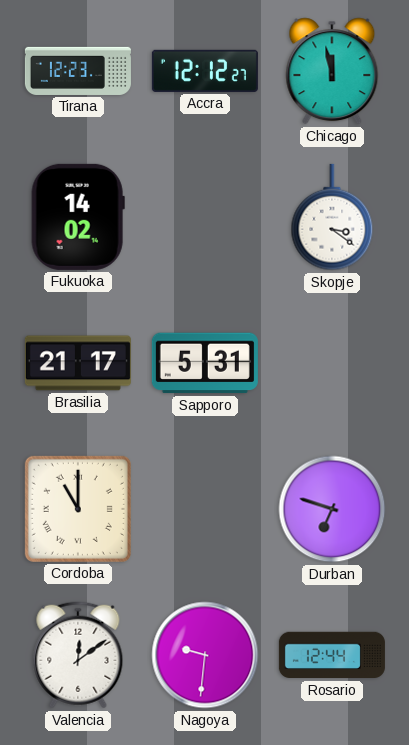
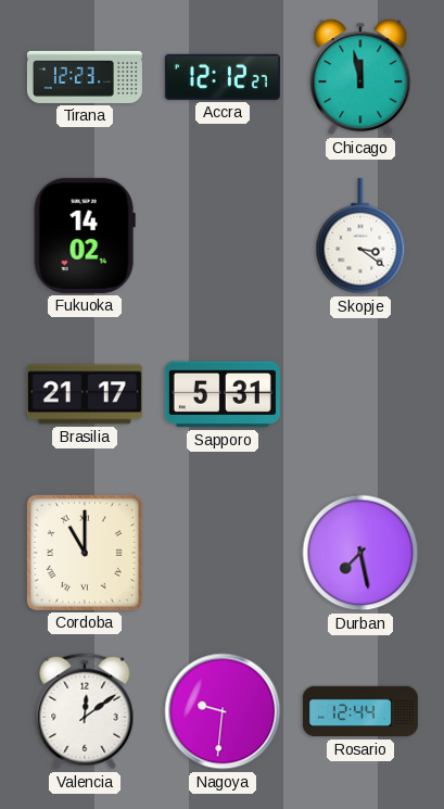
Durban: 6:48 -> 7:28 (360, 553)
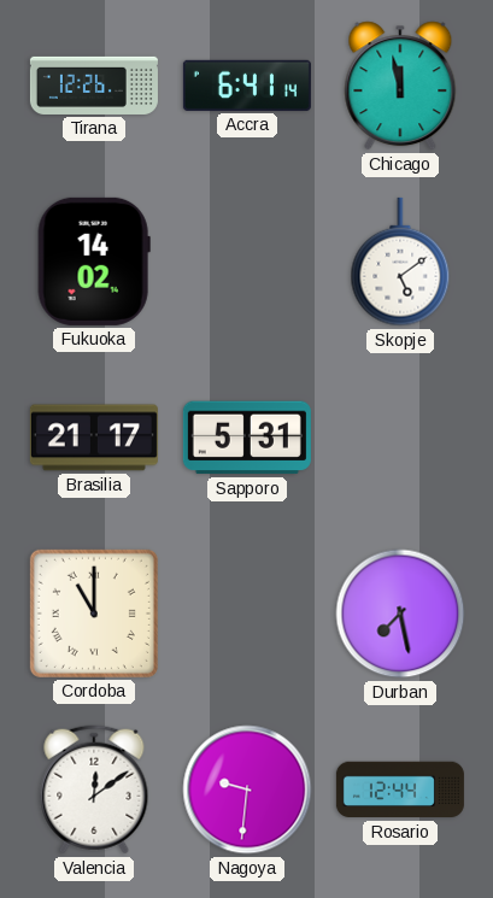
Tirana: 12:23 -> 12:26 (94, 86)
Accra: 12:12 -> 6:41 (247, 86)
Skopje: 3:21 -> 5:09 (400, 262)
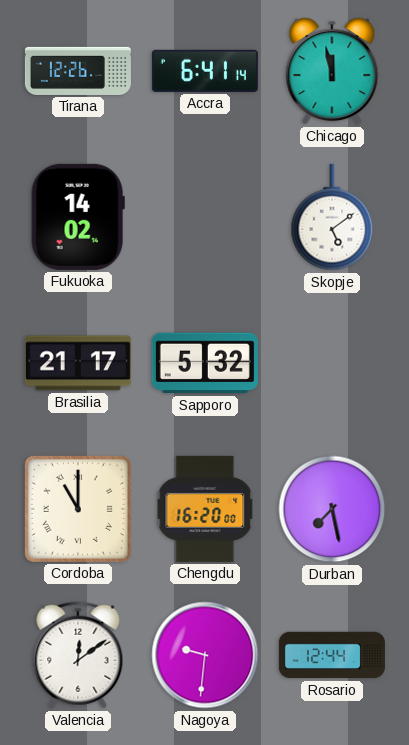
Sapporo: 5:31 -> 5:32 (205, 363)
Chengdu: none -> 16:20 (205, 509)
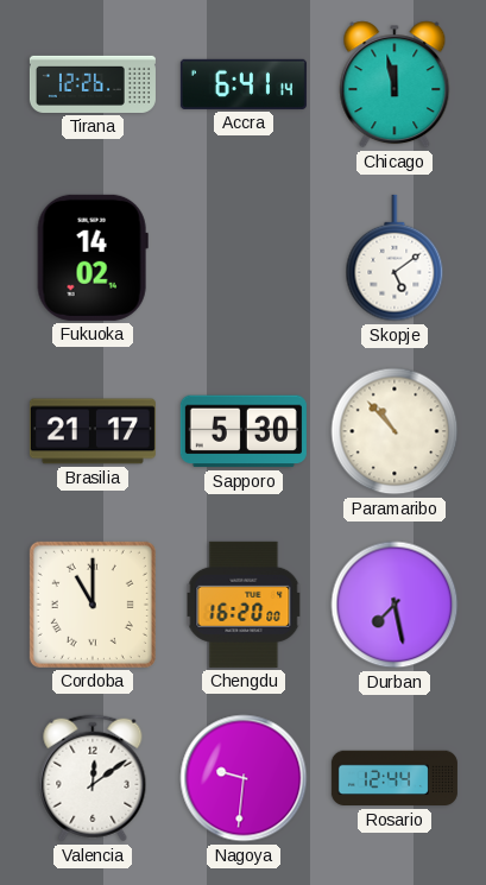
Sapporo: 5:32 -> 5:30 (244, 431)
Paramaribo: none -> 10:53 (395, 431)
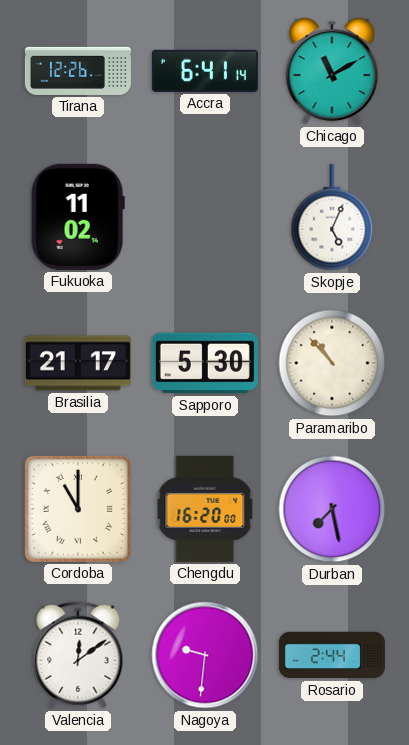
Chicago: 11:58 -> 11:10 (332, 71)
Fukuoka: 14:02 -> 11:02 (78, 217)
Skopje: 5:09 -> 5:04 (332, 217)
Rosario: 12:44 -> 2:44 (332, 655)
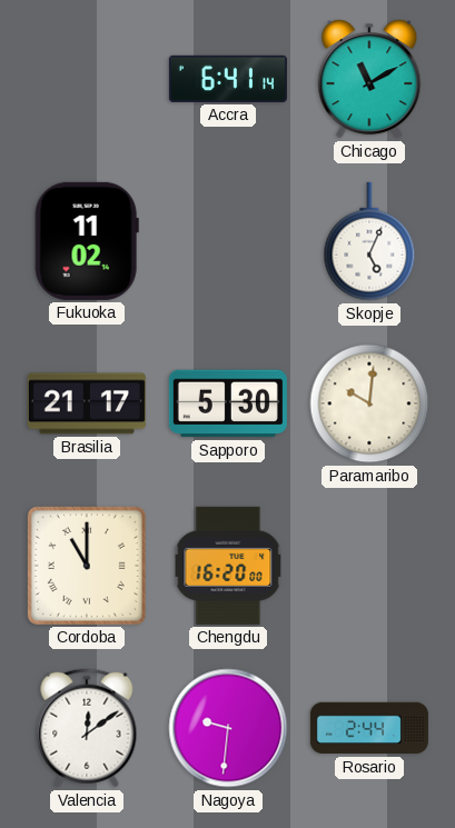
Tirana: 12:26 -> none (78, 71)
Paramaribo: 10:53 -> 10:01 (369, 403)
Durban: 7:28 -> none (332, 509)
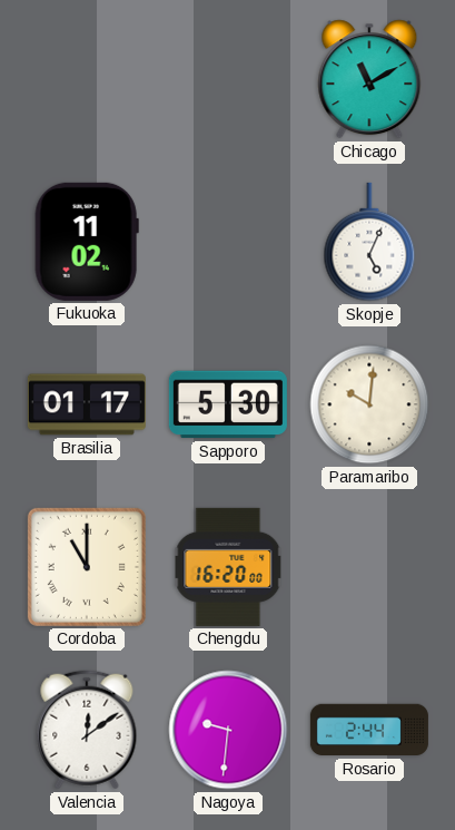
Accra: 6:41 -> none (228, 79)
Brasilia: 21:17 -> 01:17 (87, 404)
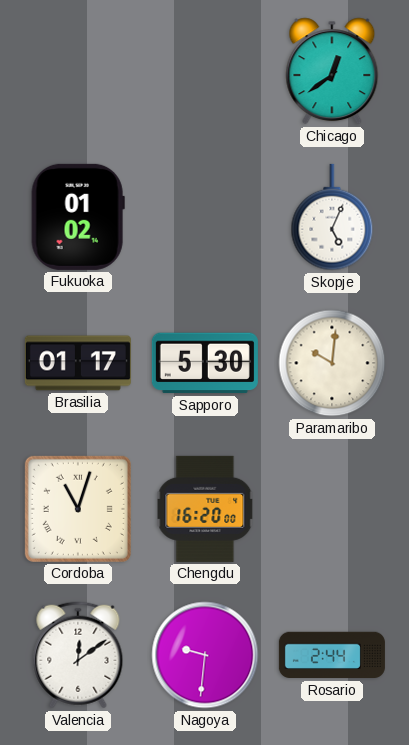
Chicago: 11:10 -> 12:39 (332, 71)
Fukuoka: 11:02 -> 01:02 (78, 217)
Cordoba: 11:00 -> 11:03 (78, 509)
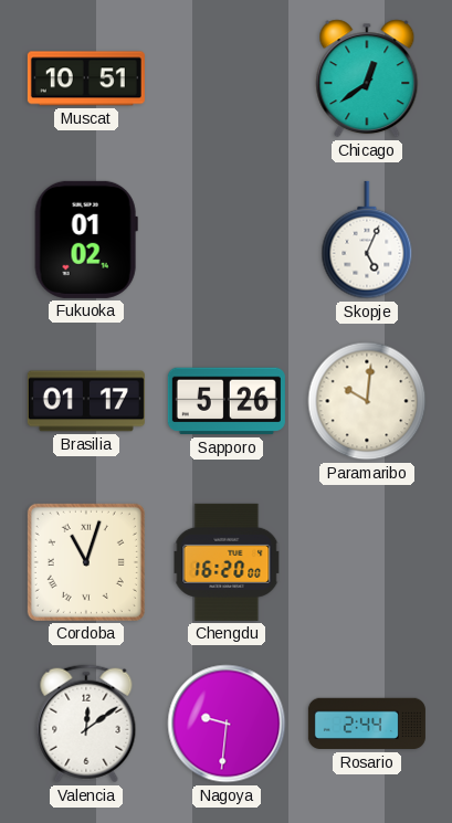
Muscat: none -> 10:51 (86, 78)
Sapporo: 5:30 -> 5:26 (227, 401)
